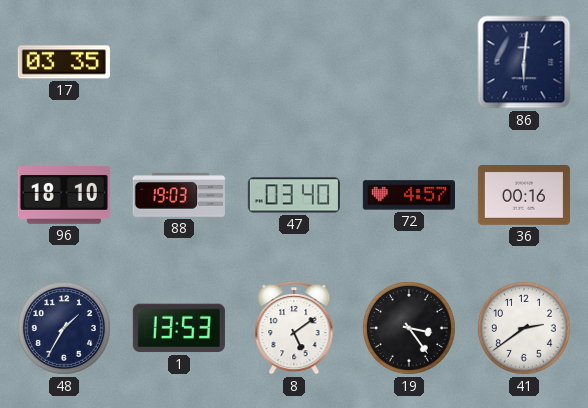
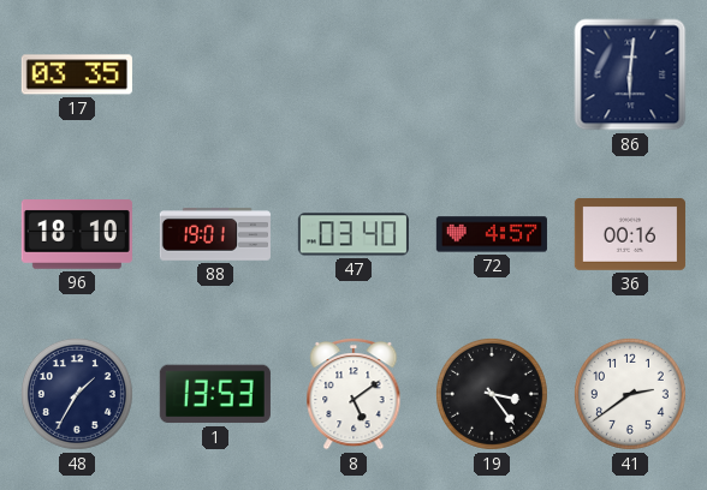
88: 19:03 -> 19:01 (215, 234)
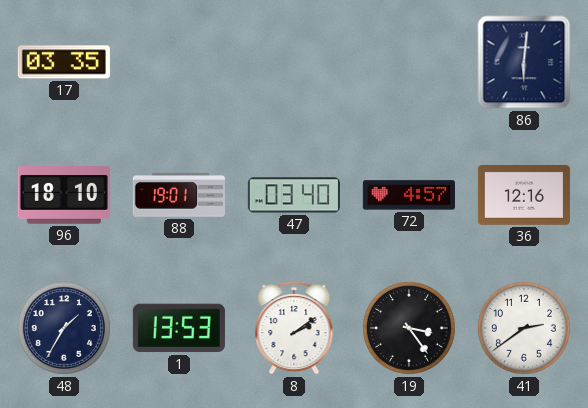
36: 00:16 -> 12:16 (524, 196)
8: 5:09 -> 2:09 (294, 328)
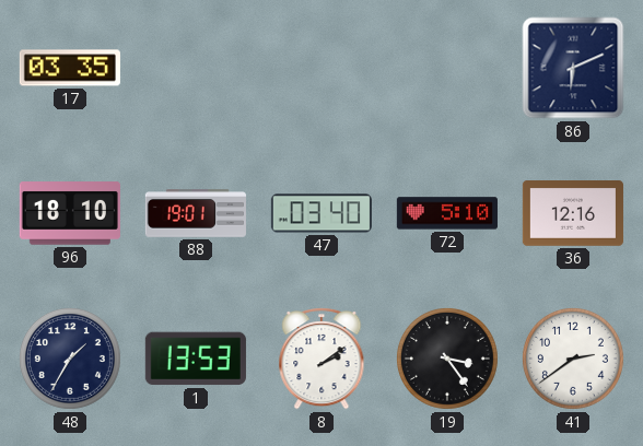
86: 6:01 -> 6:11 (573, 68)
72: 4:57 -> 5:10 (447, 213)
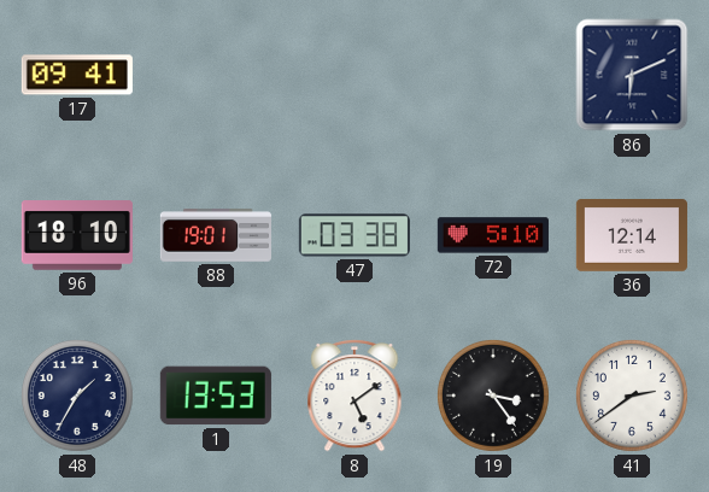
17: 03:35 -> 09:41 (77, 75)
47: 03:40 -> 03:38 (354, 235)
36: 12:16 -> 12:14 (632, 236)
8: 2:09 -> 5:09 (354, 396)
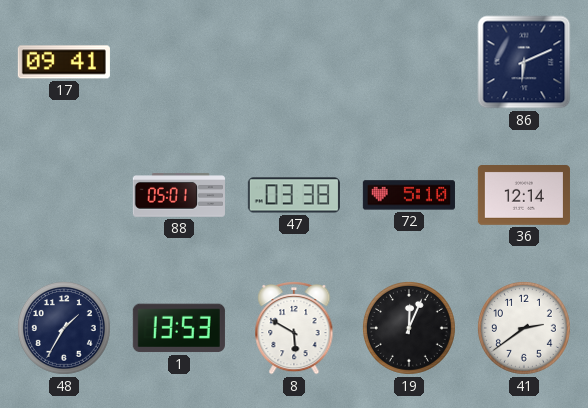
96: 18:10 -> none (77, 235)
88: 19:01 -> 05:01 (179, 195)
8: 5:09 -> 5:50 (294, 328)
19: 3:24 -> 12:04 (409, 328)
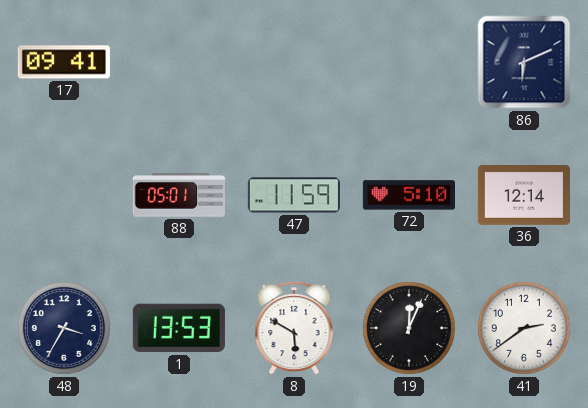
47: 03:38 -> 11:59 (294, 195)
48: 1:35 -> 3:35 (64, 328)
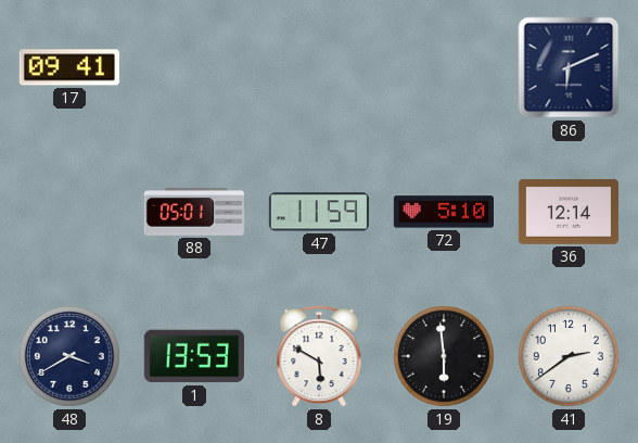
48: 3:35 -> 3:40 (69, 356)
19: 12:04 -> 5:59 (444, 356)
